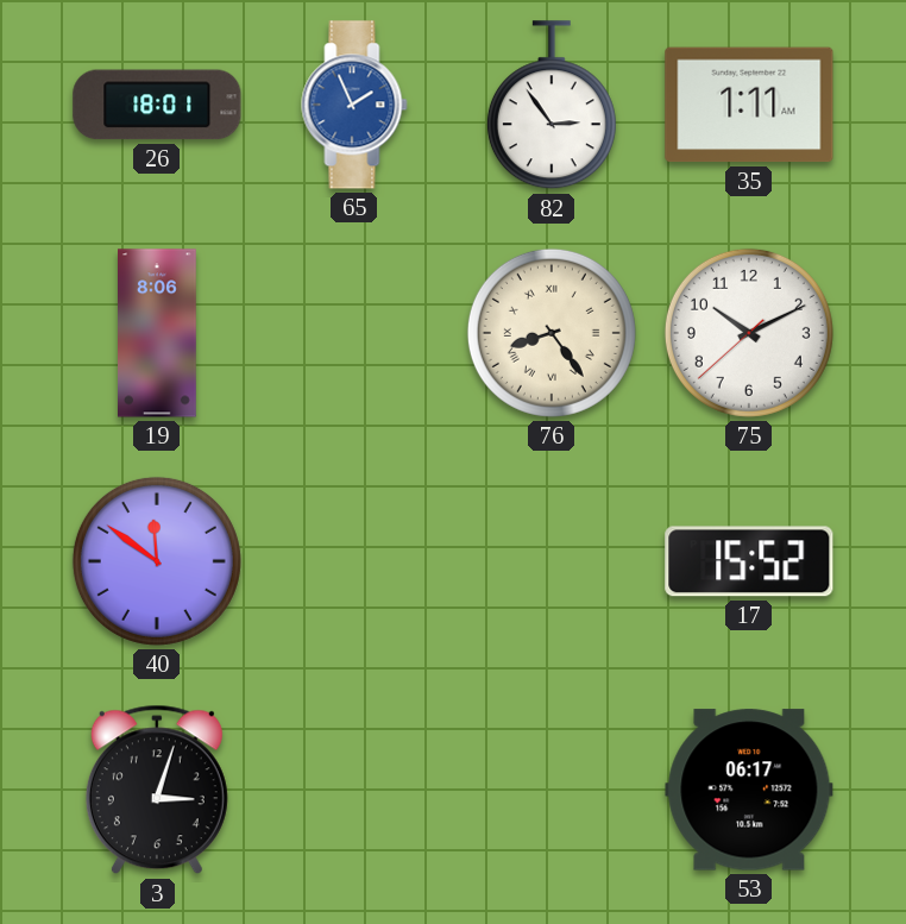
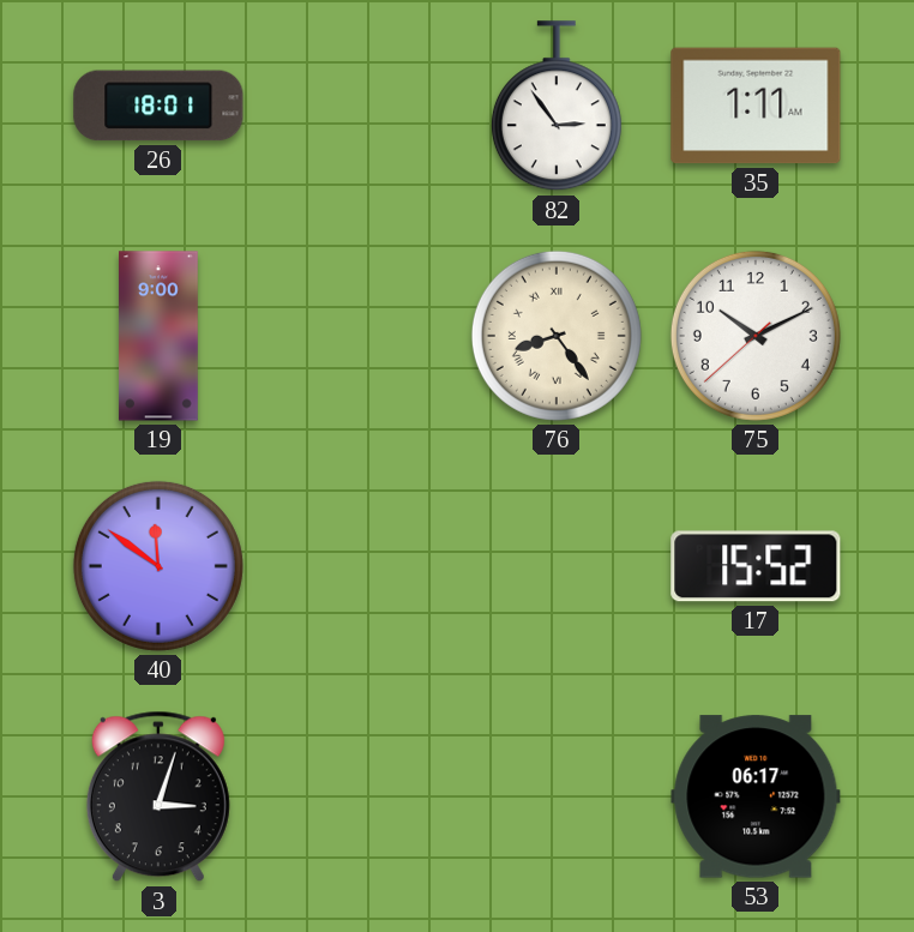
65: 1:56 -> none (354, 105)
19: 8:06 -> 9:00 (160, 336)
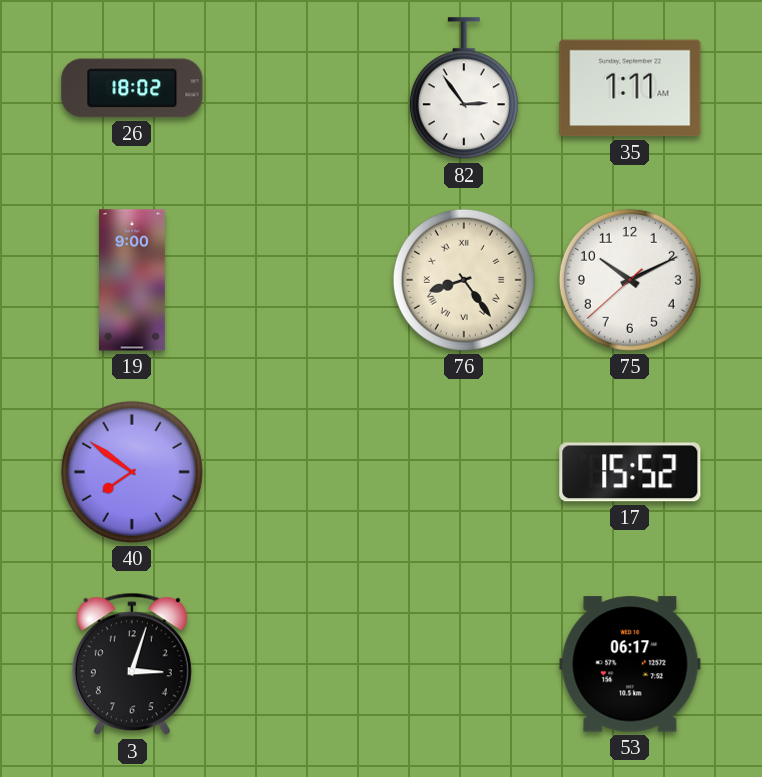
26: 18:01 -> 18:02 (132, 88)
40: 11:51 -> 7:51 (132, 472)
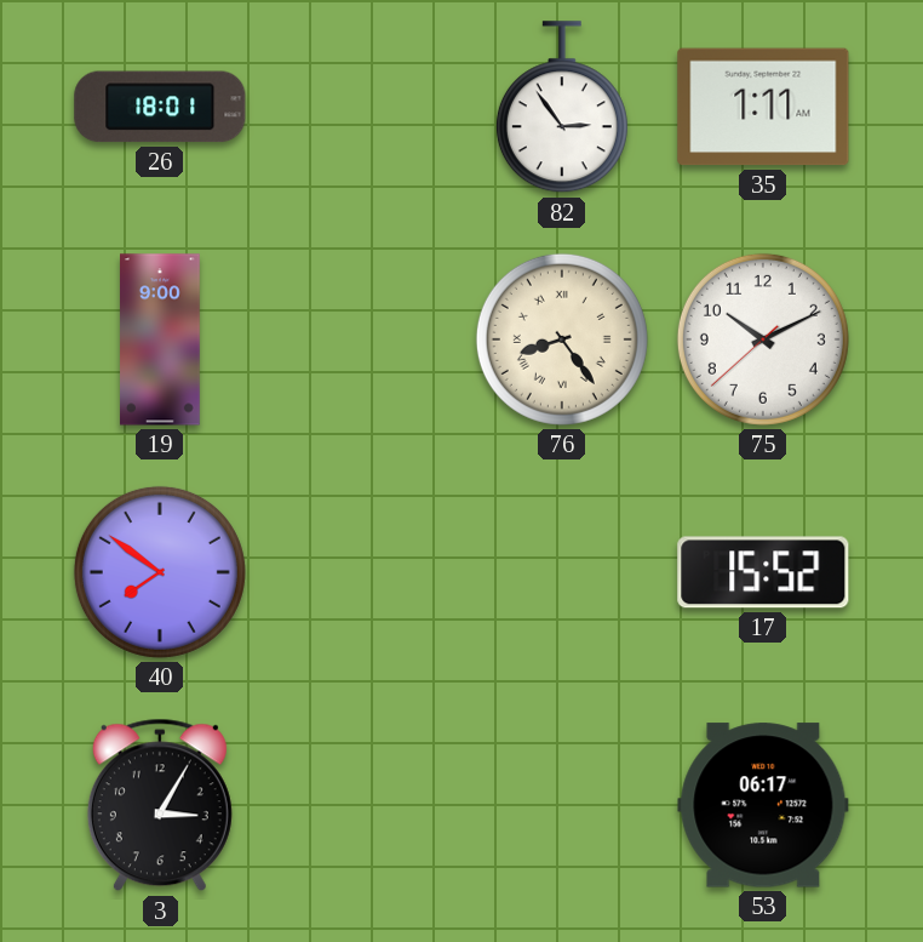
26: 18:02 -> 18:01 (160, 107)
3: 3:03 -> 3:05 (160, 805)
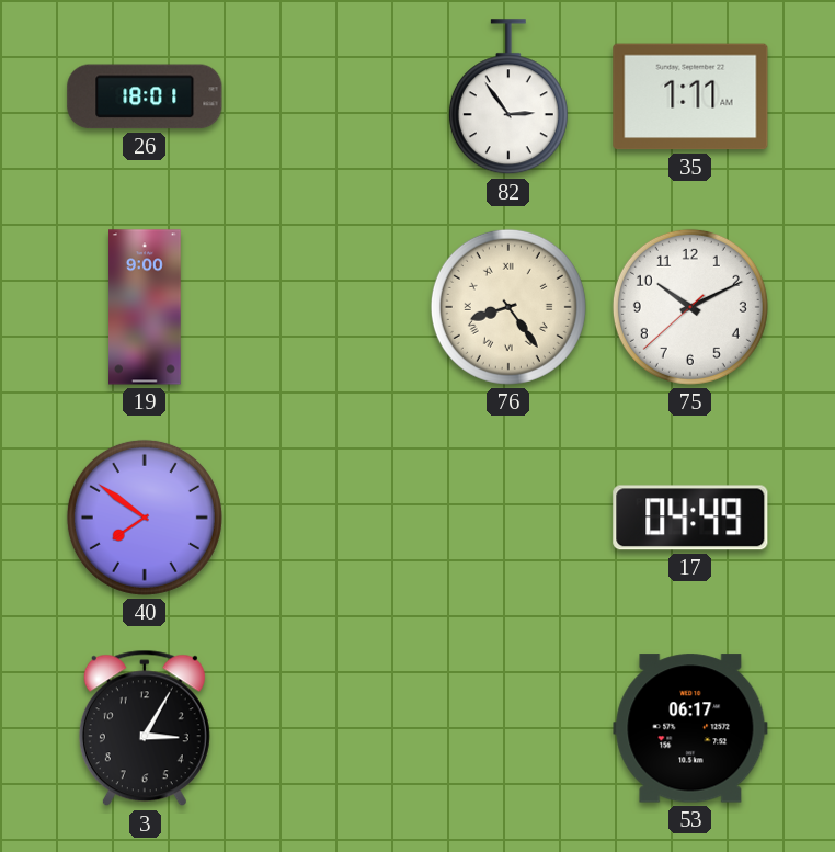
17: 15:52 -> 04:49 (690, 518)
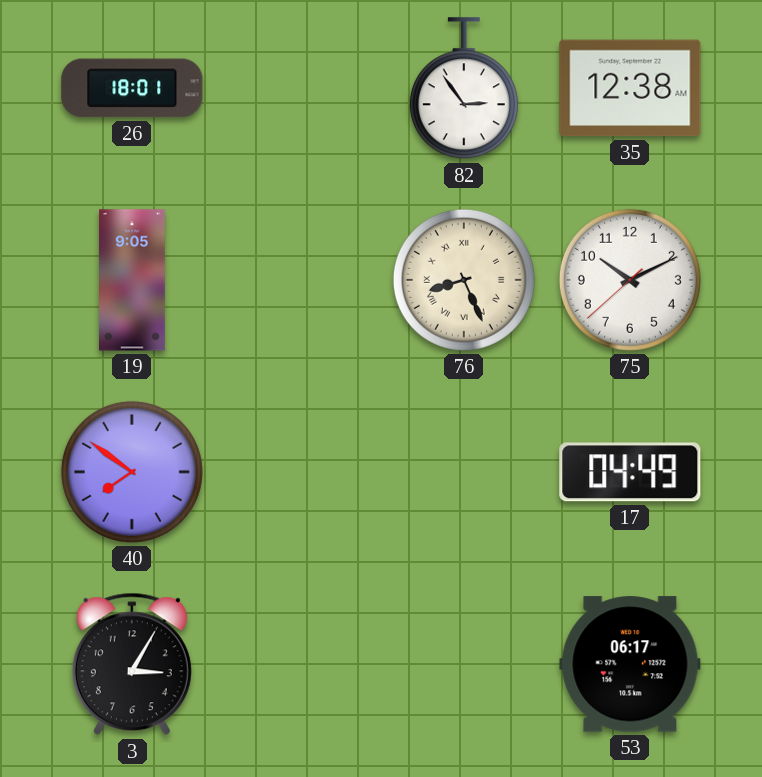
35: 1:11 -> 12:38 (630, 88)
19: 9:00 -> 9:05 (133, 280)
76: 8:24 -> 8:26 (464, 280)
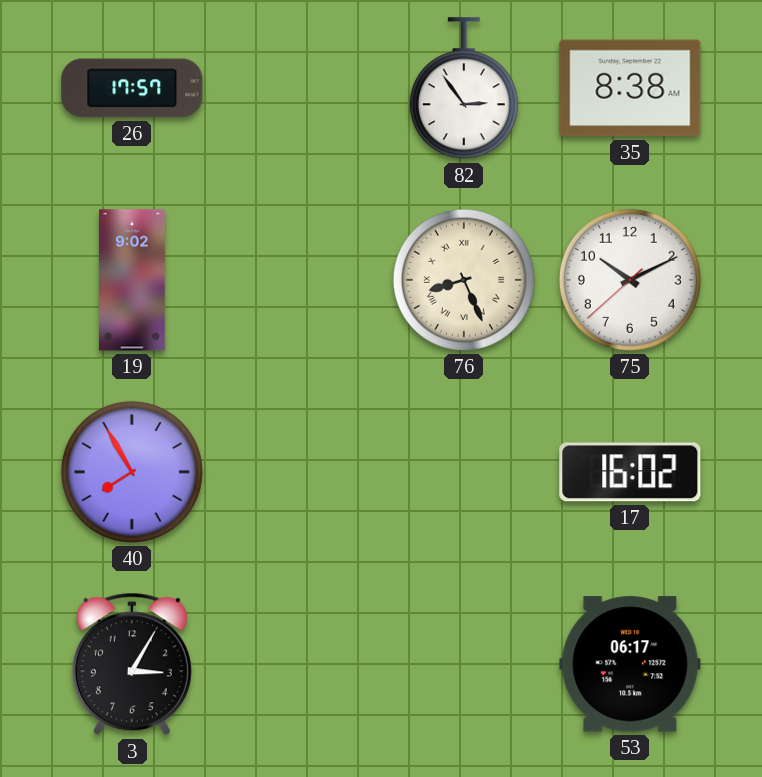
26: 18:01 -> 17:57 (132, 88)
35: 12:38 -> 8:38 (630, 88)
19: 9:05 -> 9:02 (133, 280)
40: 7:51 -> 7:55 (132, 472)
17: 04:49 -> 16:02 (630, 472)
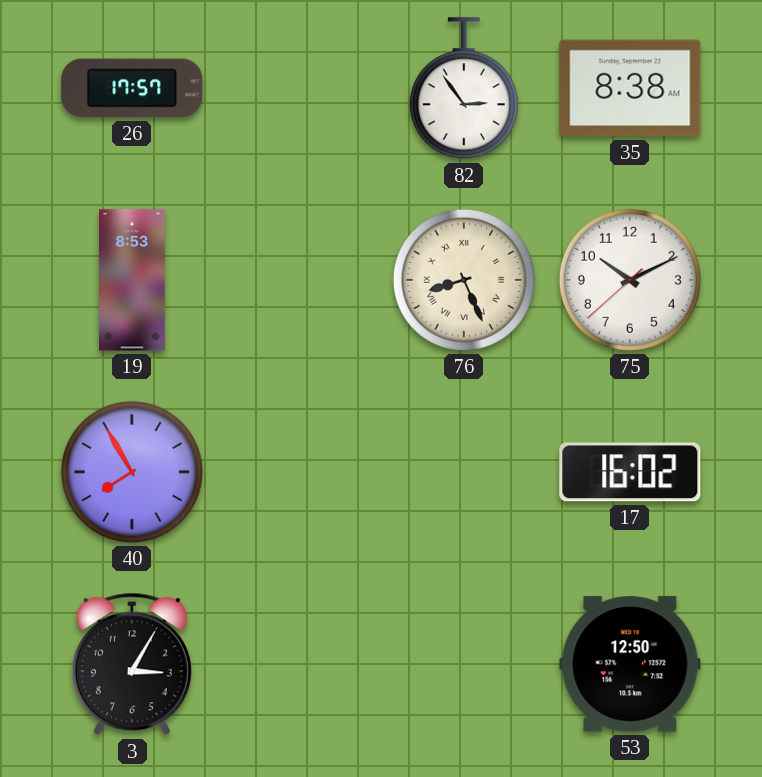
19: 9:02 -> 8:53 (133, 280)
53: 06:17 -> 12:50 (630, 664)
